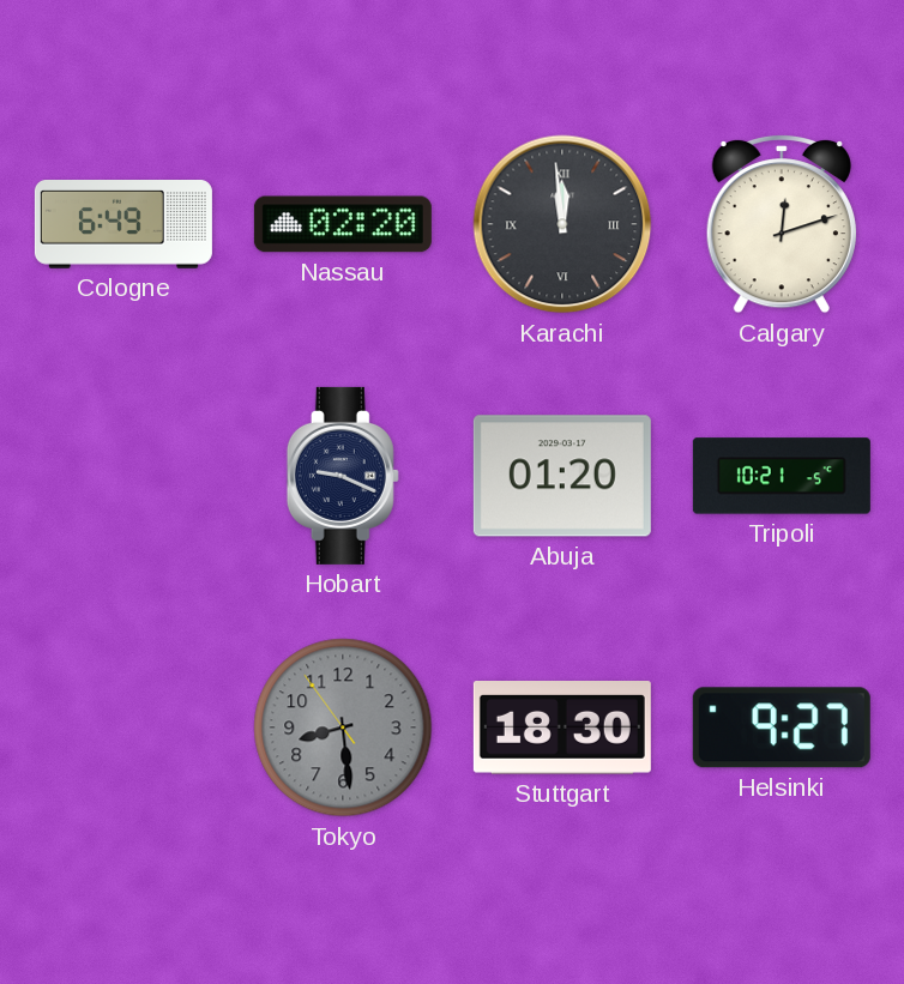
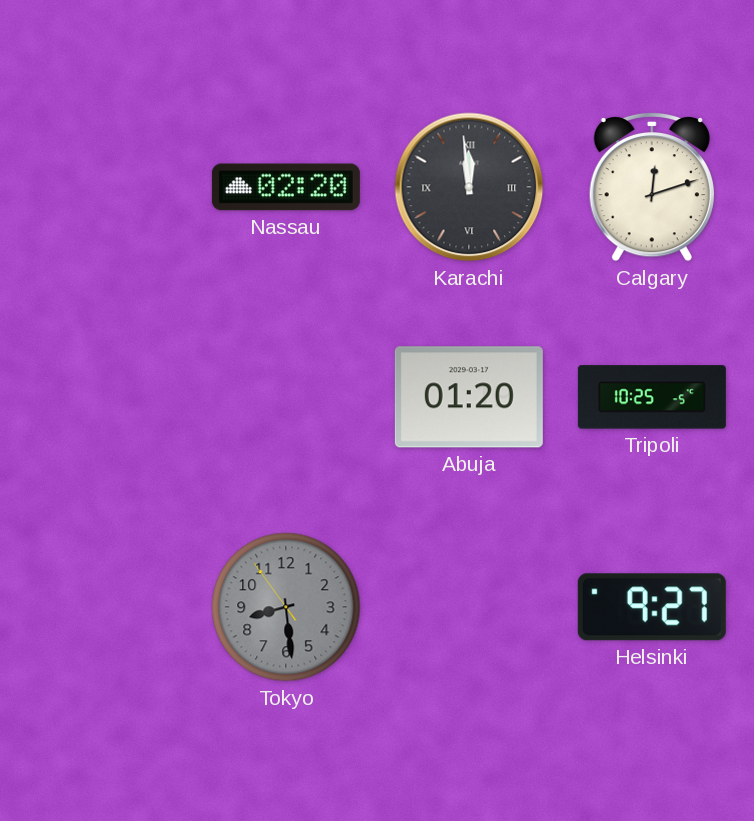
Cologne: 6:49 -> none (123, 225)
Hobart: 9:19 -> none (343, 476)
Tripoli: 10:21 -> 10:25 (652, 397)
Stuttgart: 18:30 -> none (562, 729)
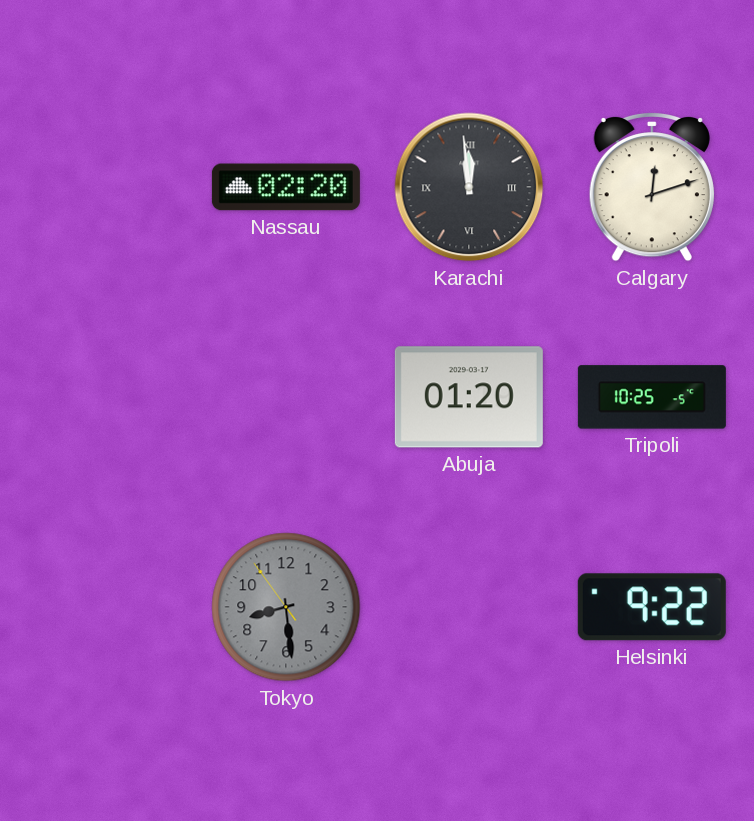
Helsinki: 9:27 -> 9:22 (652, 607)
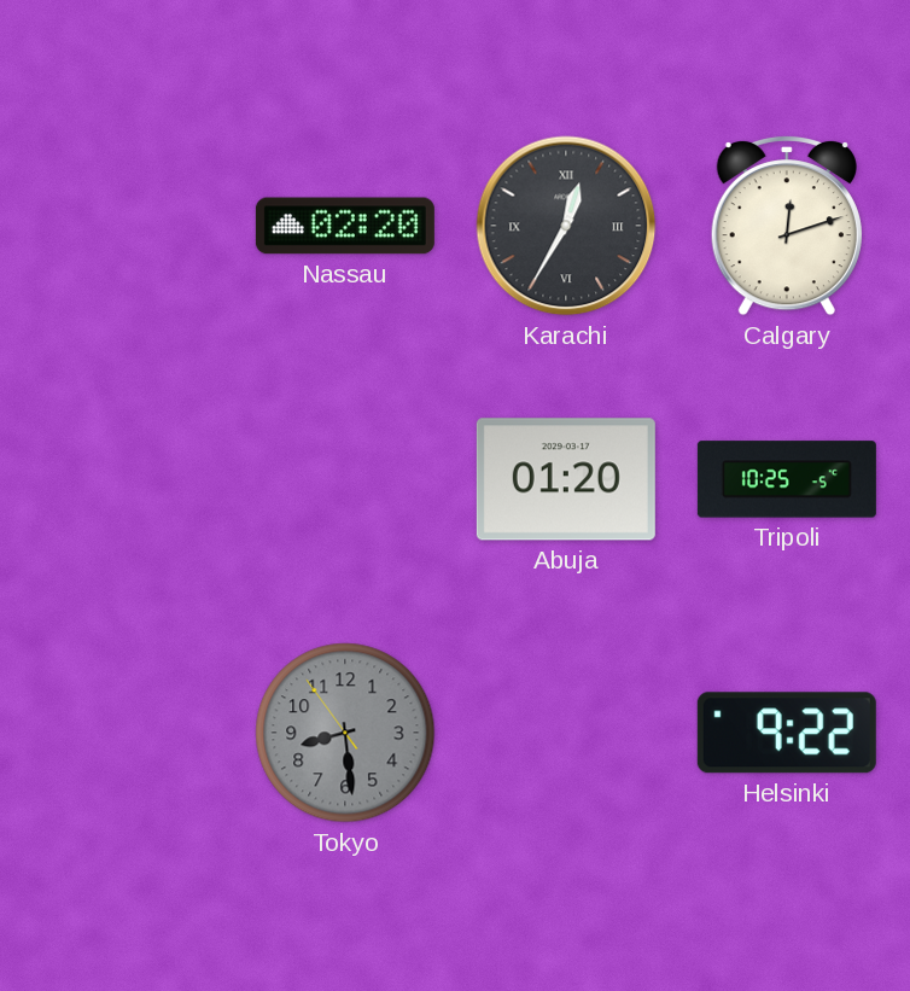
Karachi: 11:59 -> 12:35 (566, 226)
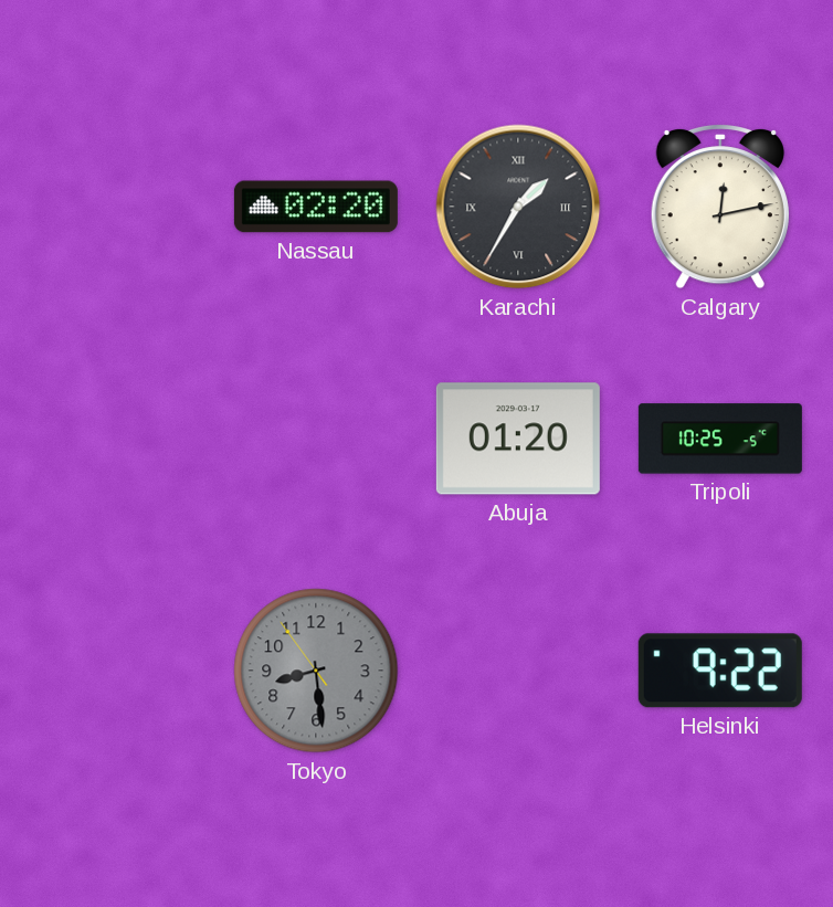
Karachi: 12:35 -> 1:35 (518, 207)
Calgary: 12:12 -> 12:13 (720, 207)
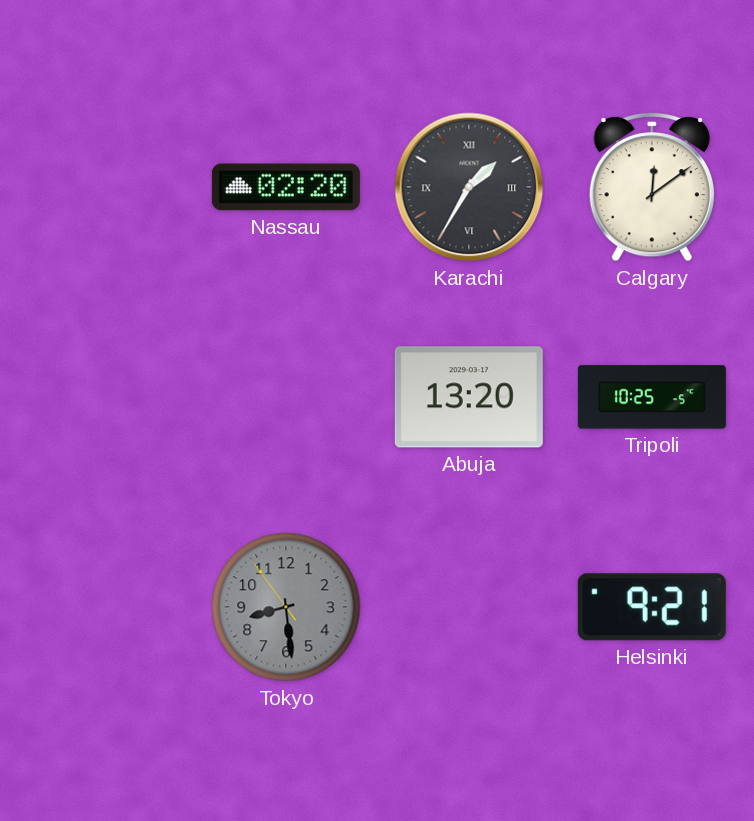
Calgary: 12:13 -> 12:09 (652, 187)
Abuja: 01:20 -> 13:20 (469, 397)
Helsinki: 9:22 -> 9:21 (652, 607)
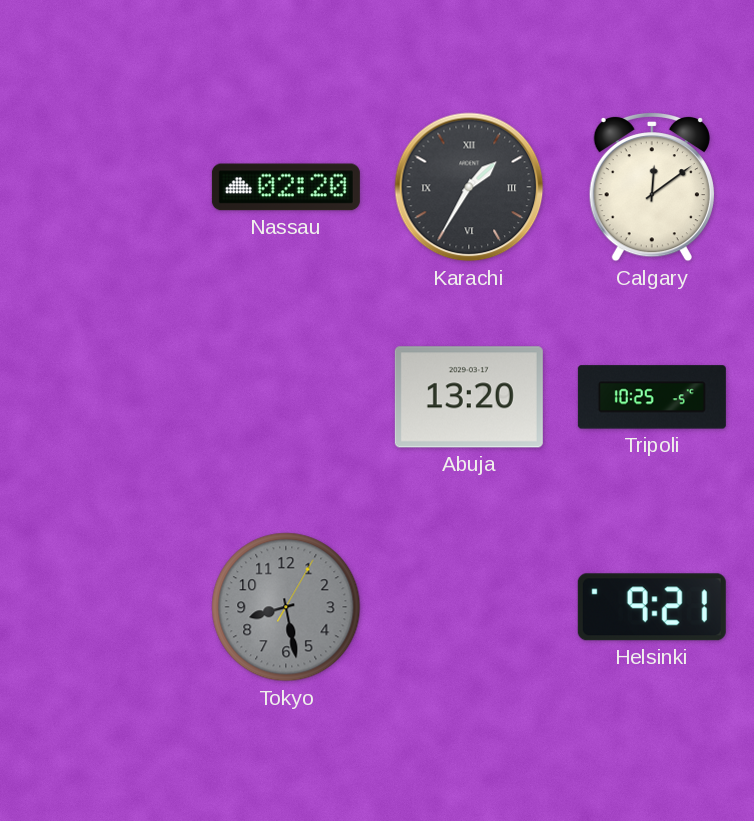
Tokyo: 8:28:54 -> 8:28:05 (286, 607)
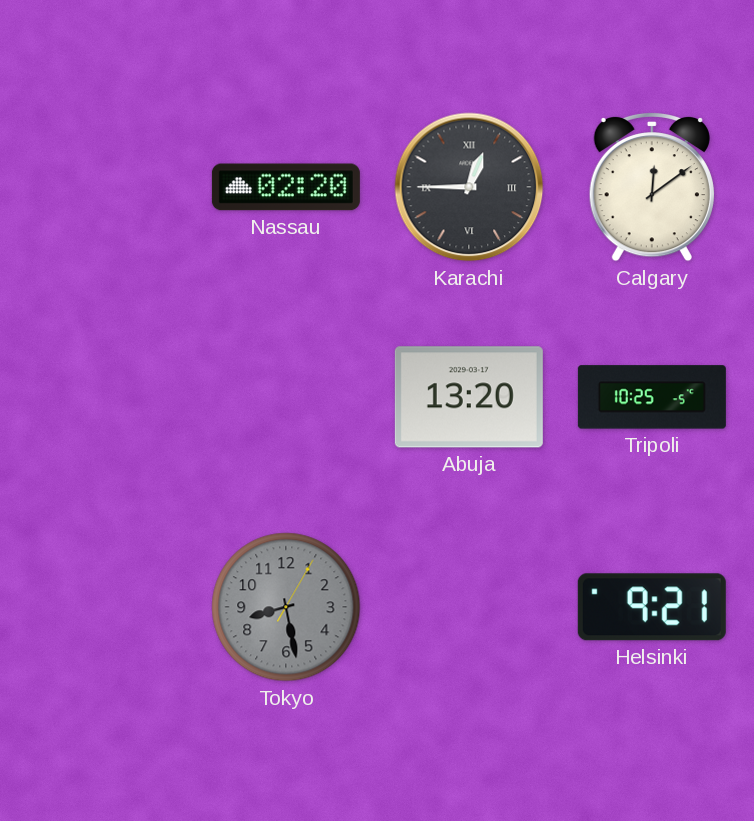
Karachi: 1:35 -> 12:45 (469, 187)
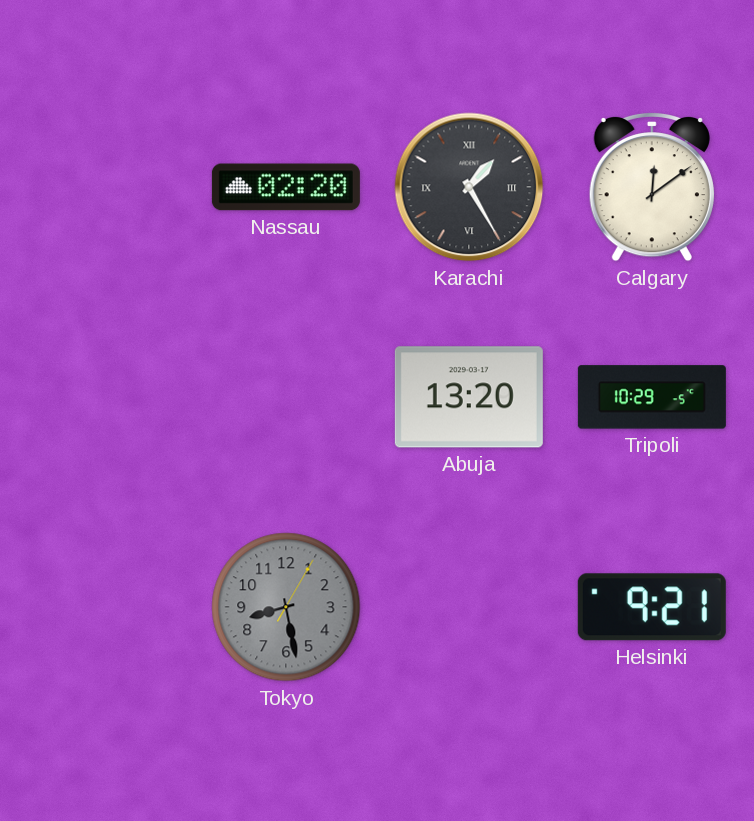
Karachi: 12:45 -> 1:25 (469, 187)
Tripoli: 10:25 -> 10:29 (652, 397)
